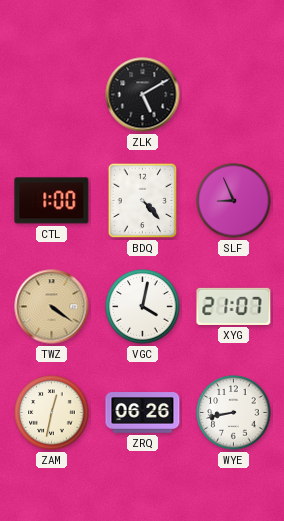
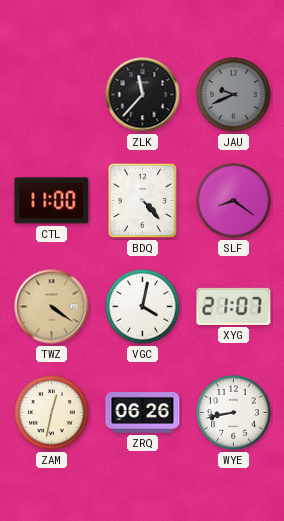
ZLK: 5:10 -> 11:37 (143, 95)
JAU: none -> 9:41 (234, 95)
CTL: 1:00 -> 11:00 (52, 201)
SLF: 8:56 -> 8:21 (234, 201)
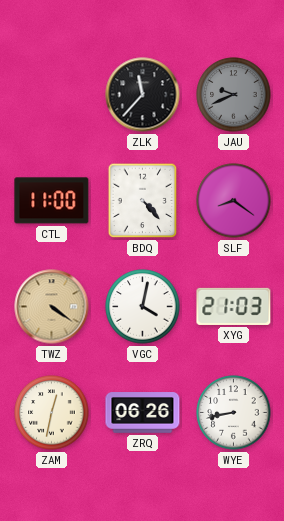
XYG: 21:07 -> 21:03 (234, 306)
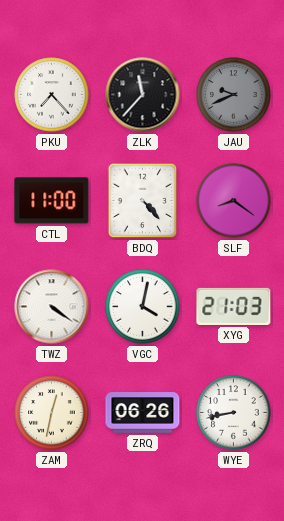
PKU: none -> 7:23 (52, 95)
TWZ dial: champagne -> white (52, 307)
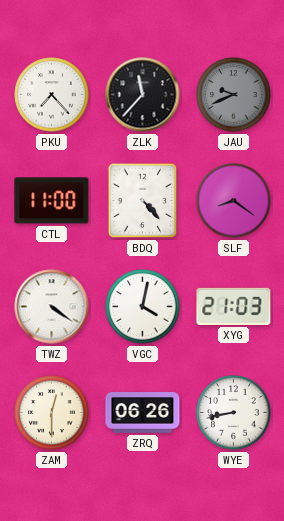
ZAM: 12:32 -> 12:30 (52, 413)
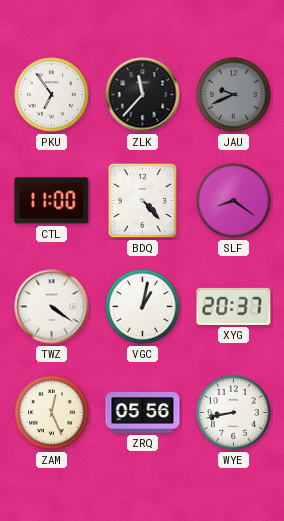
PKU: 7:23 -> 6:54 (52, 95)
VGC: 4:02 -> 1:02 (143, 307)
XYG: 21:03 -> 20:37 (234, 306)
ZAM: 12:30 -> 12:26 (52, 413)
ZRQ: 06:26 -> 05:56 (143, 413)
